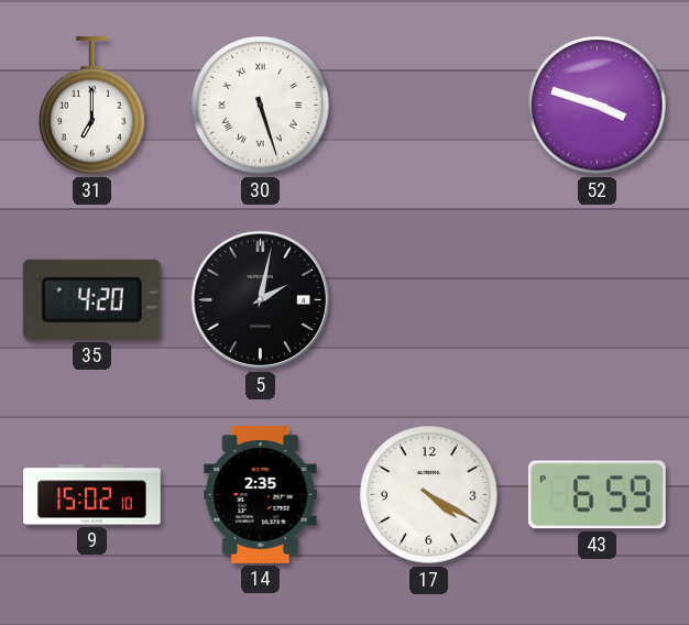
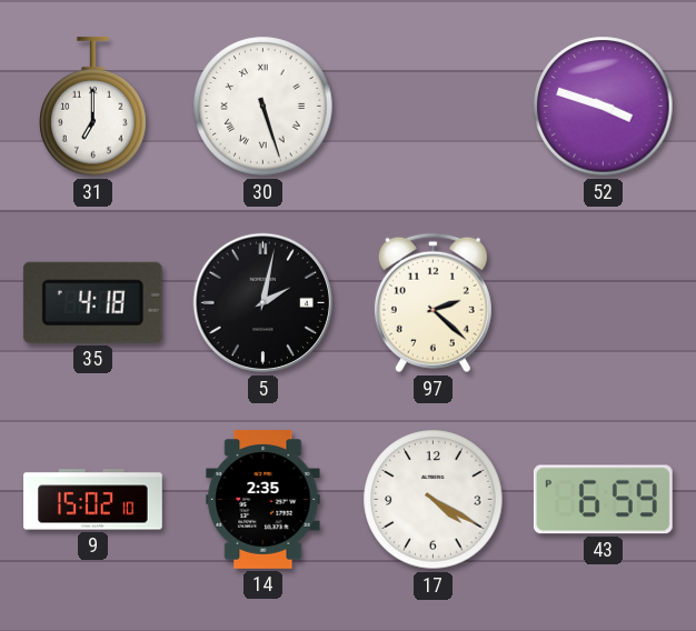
35: 4:20 -> 4:18 (92, 302)
97: none -> 2:22 (432, 303)
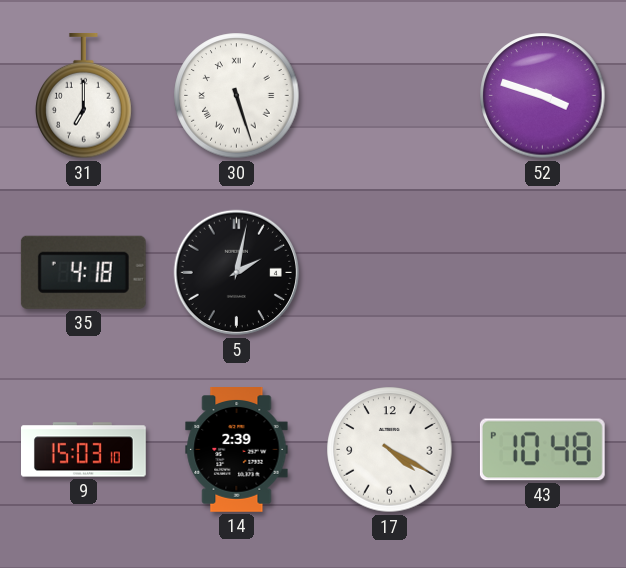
97: 2:22 -> none (432, 303)
9: 15:02 -> 15:03 (84, 450)
14: 2:35 -> 2:39 (237, 450)
43: 6:59 -> 10:48 (542, 450)
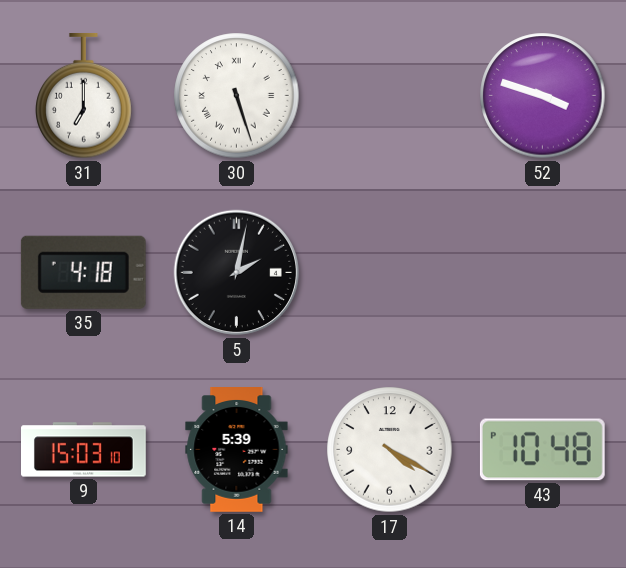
14: 2:39 -> 5:39 (237, 450)
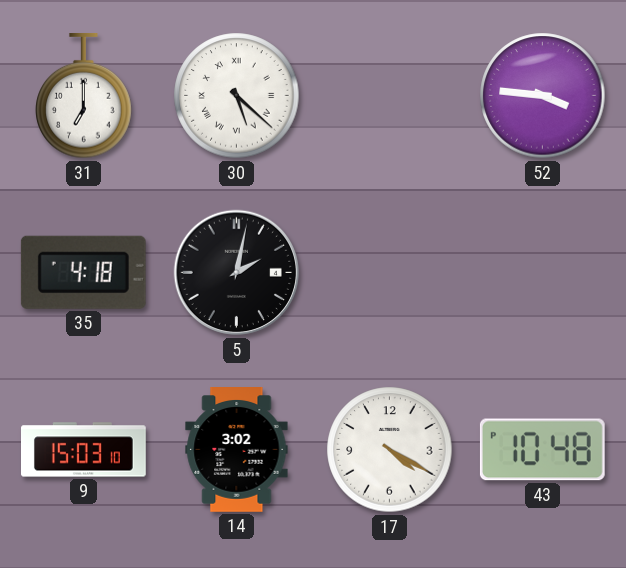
30: 5:27 -> 5:22 (237, 96)
52: 3:48 -> 3:46 (543, 96)
14: 5:39 -> 3:02 (237, 450)
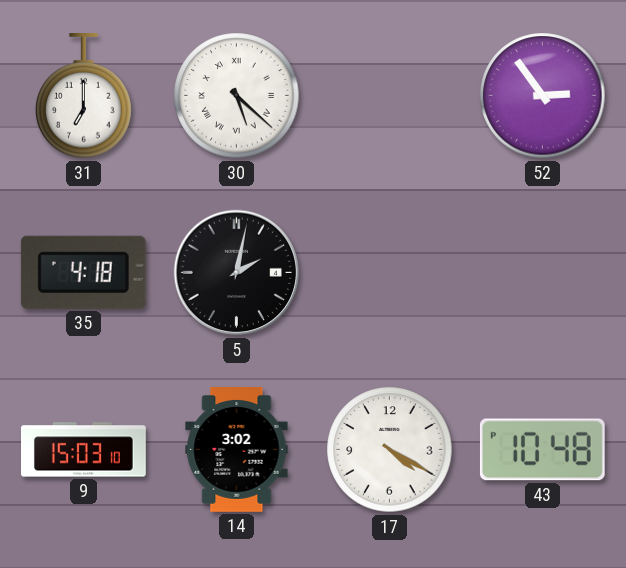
52: 3:46 -> 2:54 (543, 96)
